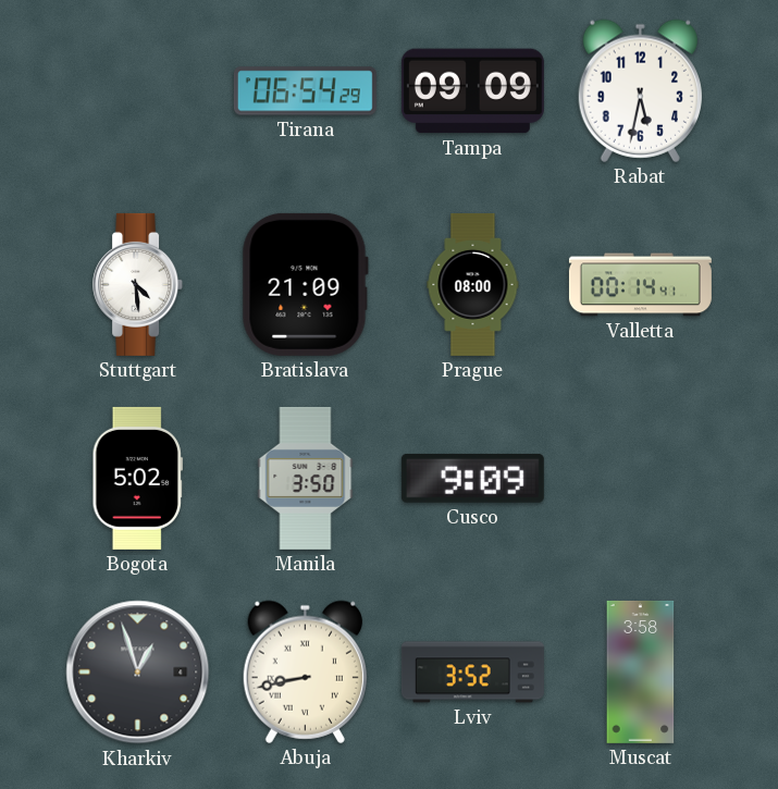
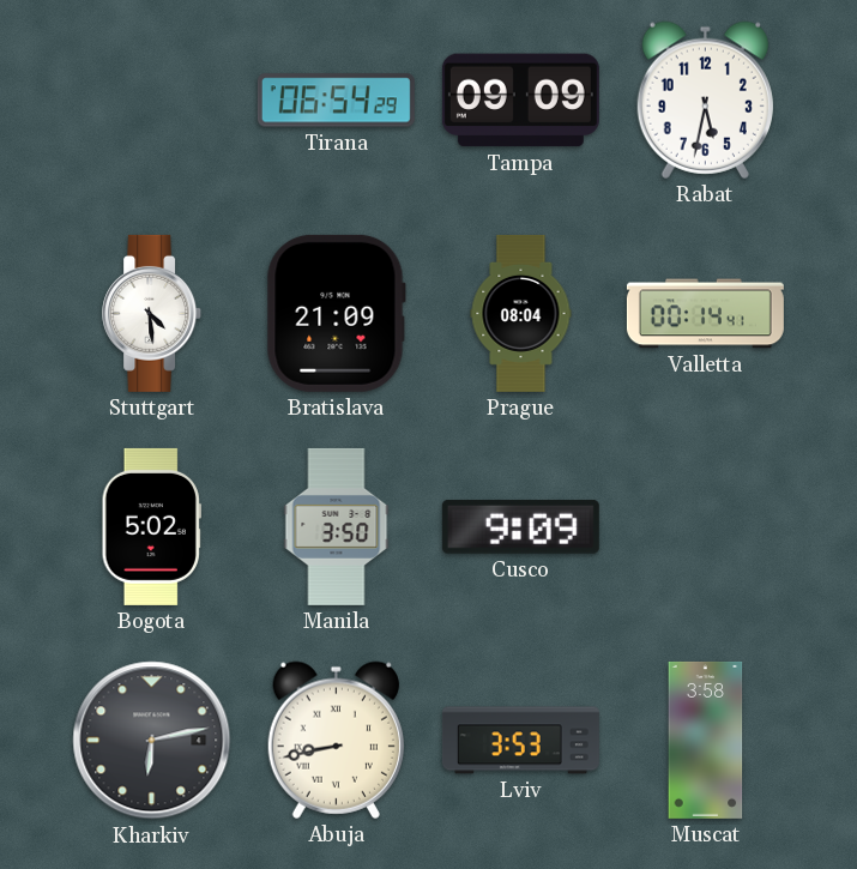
Prague: 08:00 -> 08:04 (521, 313)
Kharkiv: 12:57 -> 6:13 (152, 741)
Lviv: 3:52 -> 3:53 (520, 741)
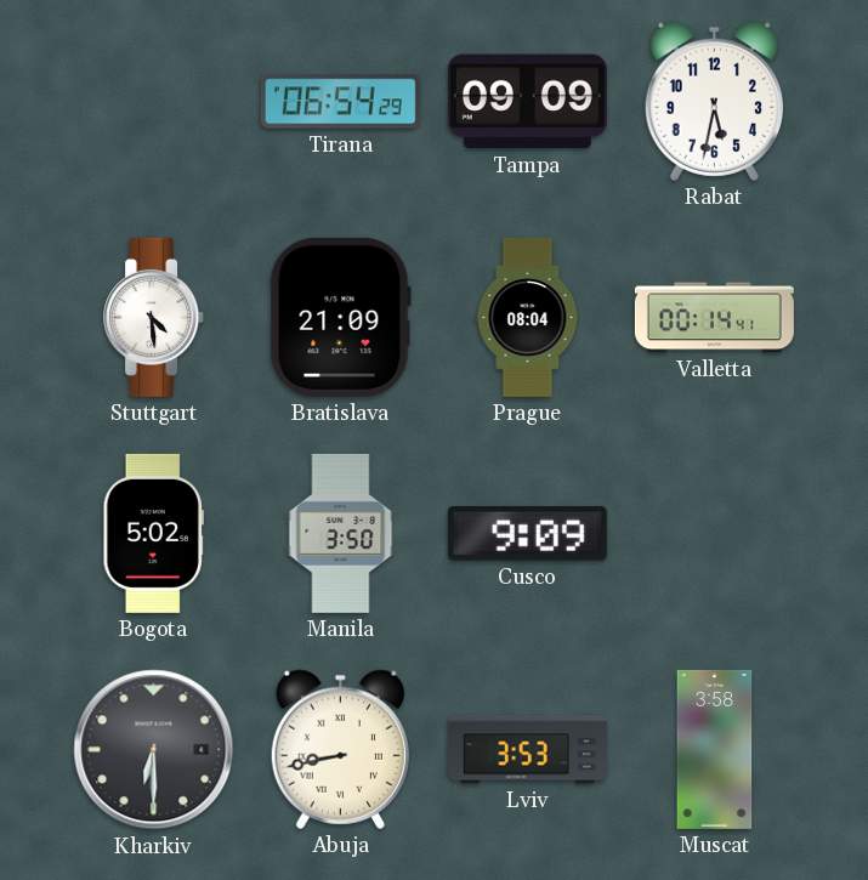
Kharkiv: 6:13 -> 6:30 (154, 750)
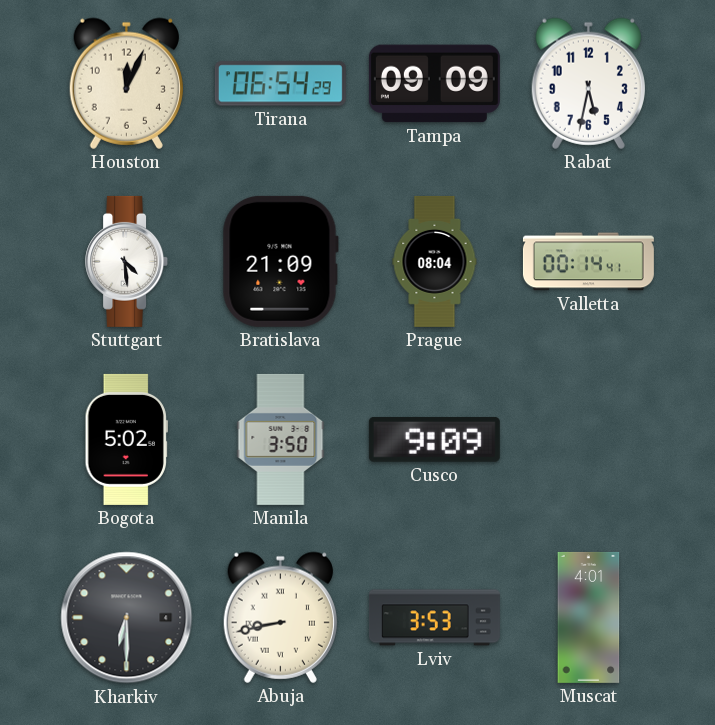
Houston: none -> 12:04 (126, 83)
Muscat: 3:58 -> 4:01 (589, 617)
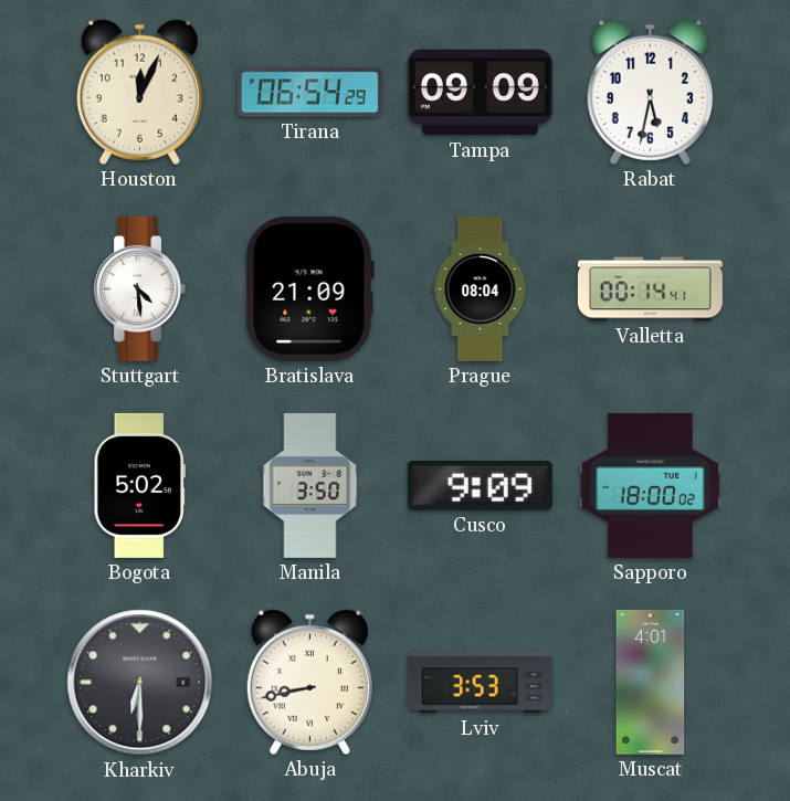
Sapporo: none -> 18:00 (650, 485)
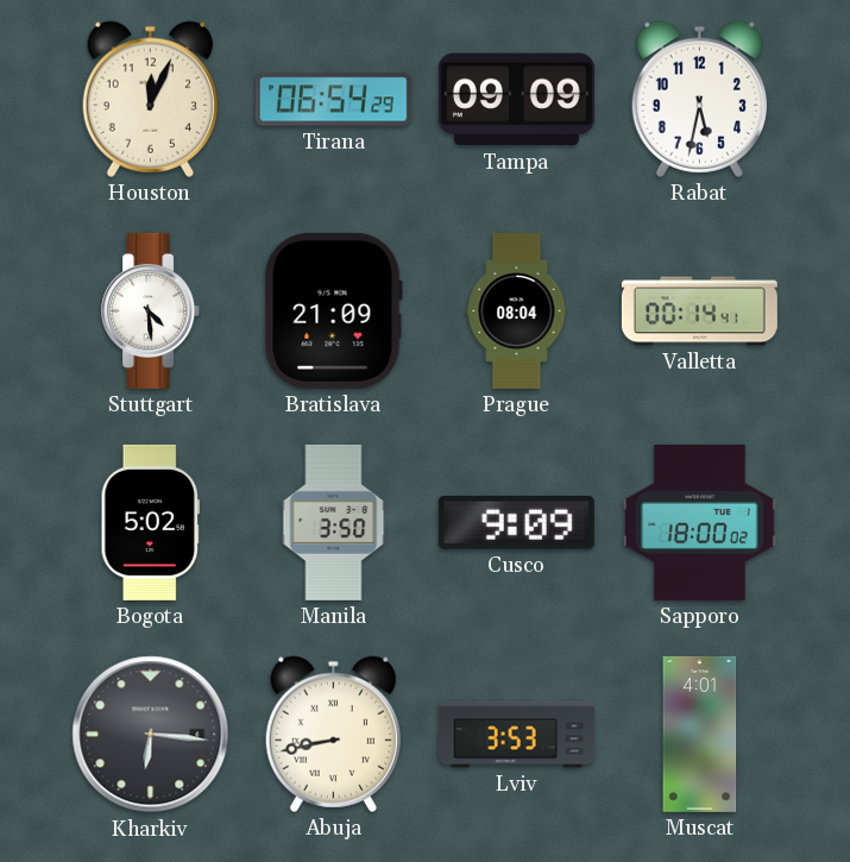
Kharkiv: 6:30 -> 6:16 (151, 735)
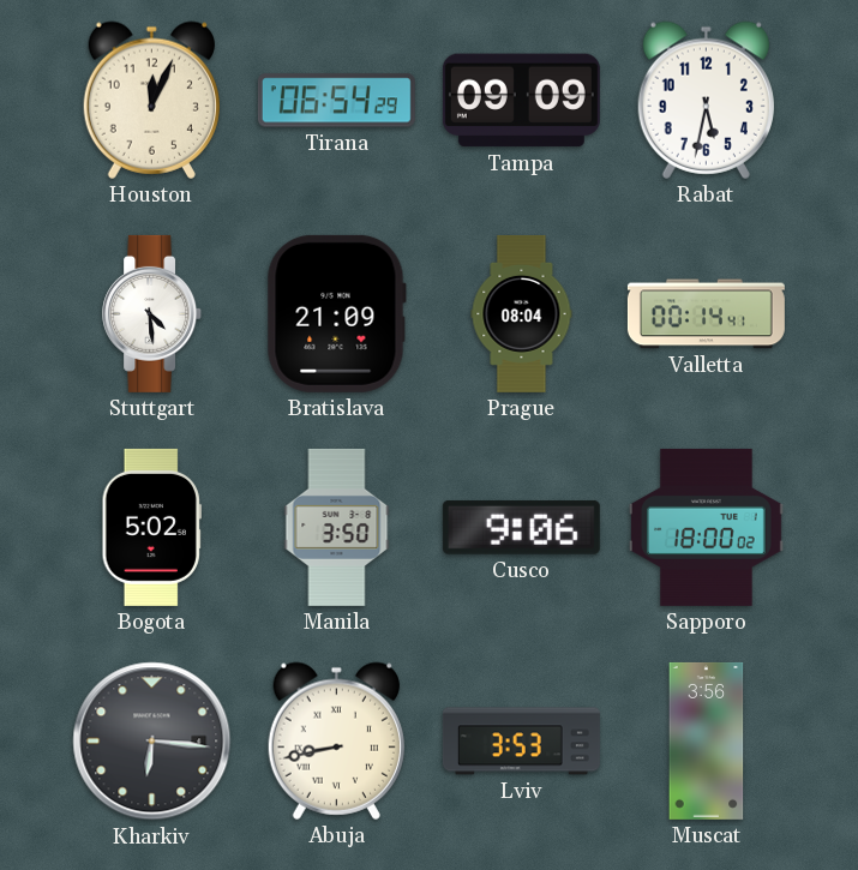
Cusco: 9:09 -> 9:06 (521, 527)
Muscat: 4:01 -> 3:56 (707, 740)
